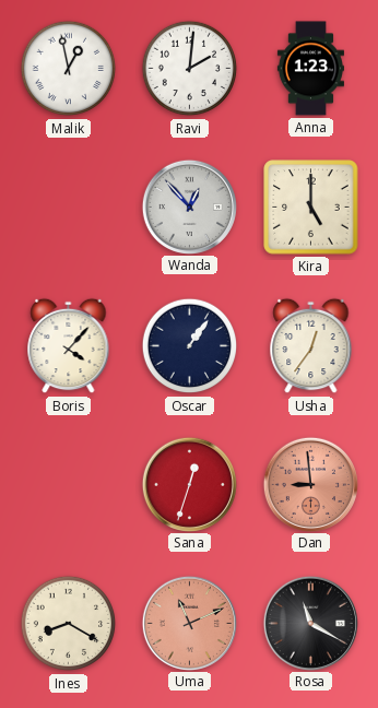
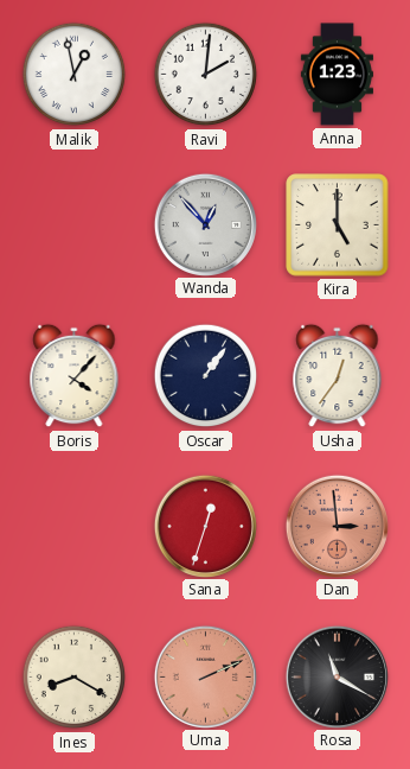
Dan: 8:59 -> 2:59 (337, 526)
Uma: 11:11 -> 2:11 (205, 676)
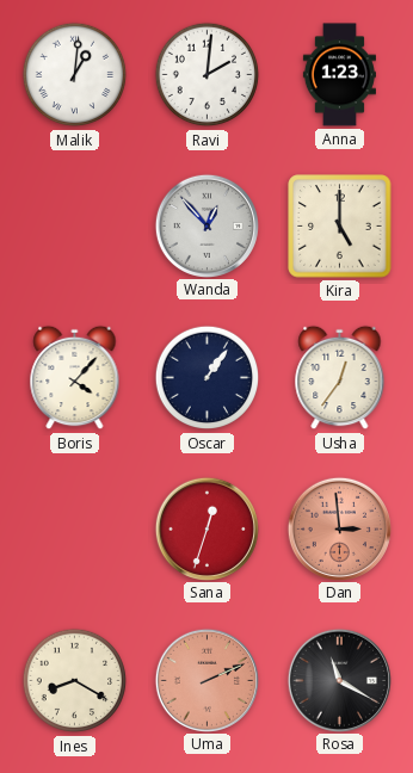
Malik: 12:58 -> 1:01 (75, 75)
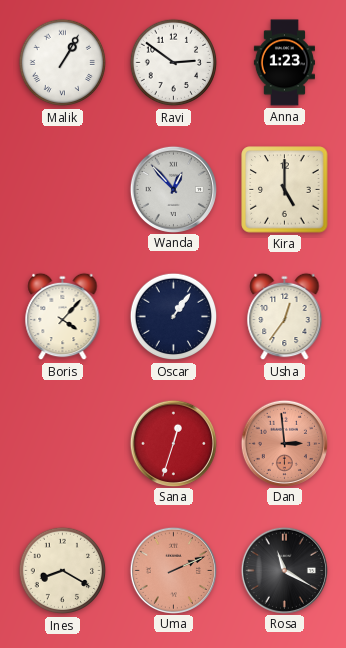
Malik: 1:01 -> 1:05 (63, 63)
Ravi: 2:01 -> 2:51 (174, 63)
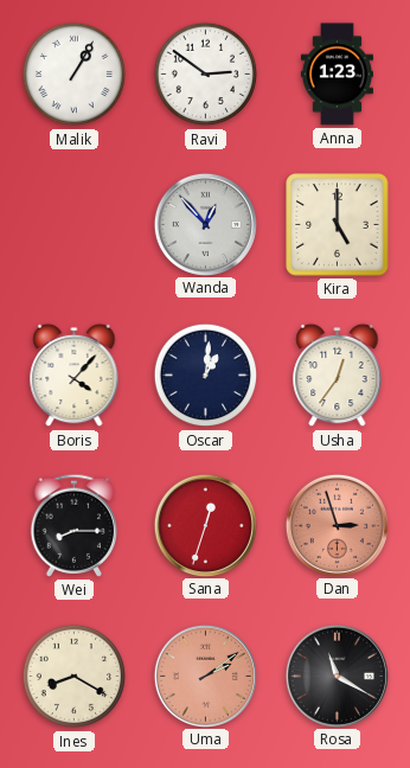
Oscar: 1:06 -> 1:01 (206, 376)
Wei: none -> 8:15 (75, 525)
Dan: 2:59 -> 2:57 (337, 525)
Uma: 2:11 -> 2:09 (205, 676)
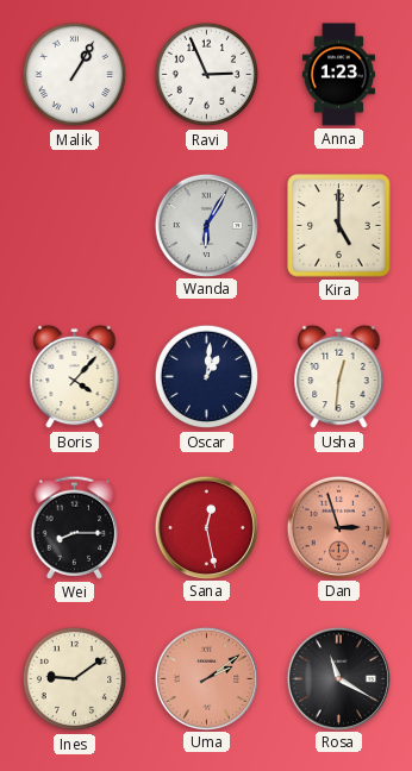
Ravi: 2:51 -> 2:56 (207, 75)
Wanda: 12:53 -> 6:05 (206, 225)
Usha: 12:36 -> 12:31 (339, 377)
Sana: 12:33 -> 12:28 (206, 527)
Ines: 8:20 -> 9:09 (75, 679)
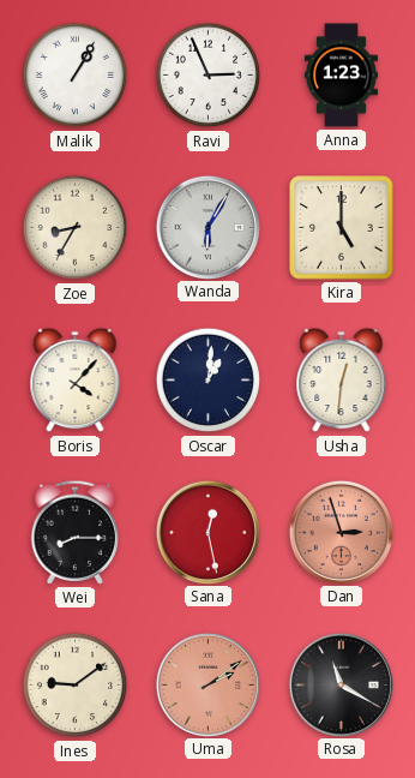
Zoe: none -> 8:35 (76, 228)
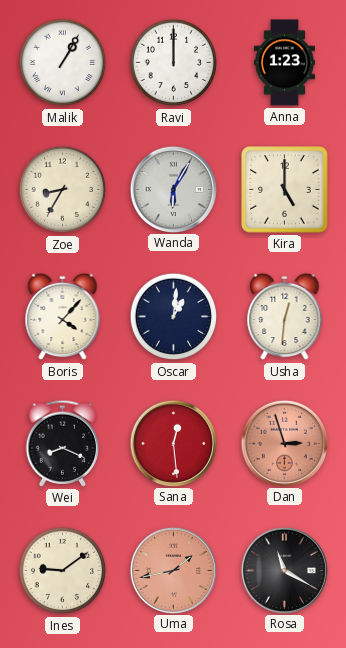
Ravi: 2:56 -> 12:00 (174, 63)
Wei: 8:15 -> 8:19 (63, 443)
Sana: 12:28 -> 12:29 (173, 443)
Uma: 2:09 -> 1:43 (173, 570)
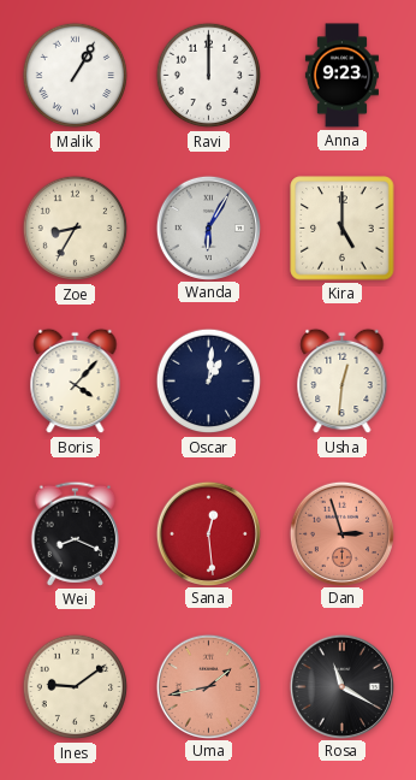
Anna: 1:23 -> 9:23 (341, 76)
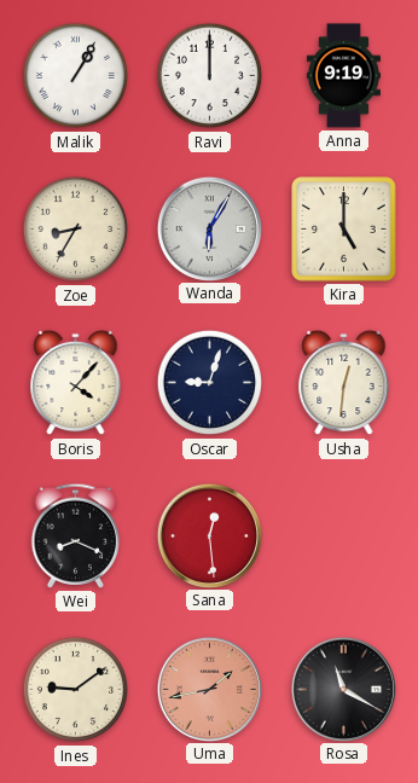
Anna: 9:23 -> 9:19 (343, 76)
Oscar: 1:01 -> 9:03 (210, 383)
Dan: 2:57 -> none (341, 533)
